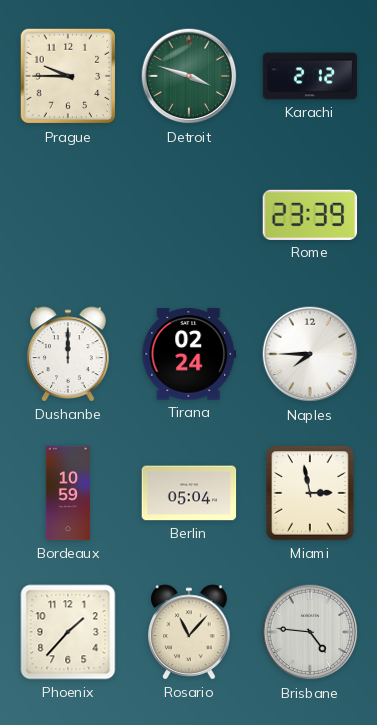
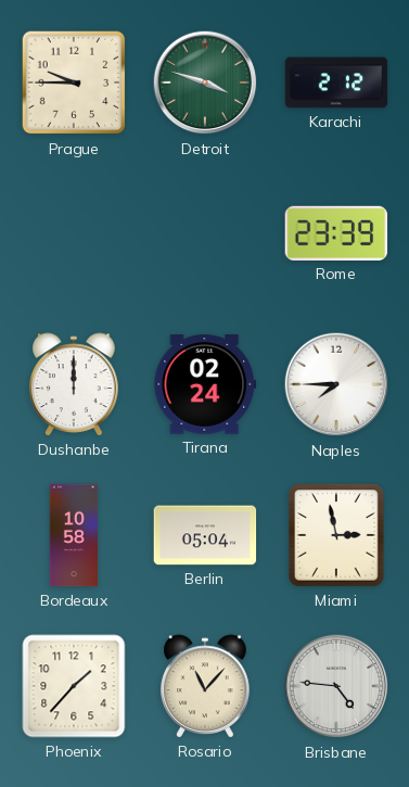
Bordeaux: 10:59 -> 10:58 (74, 535)
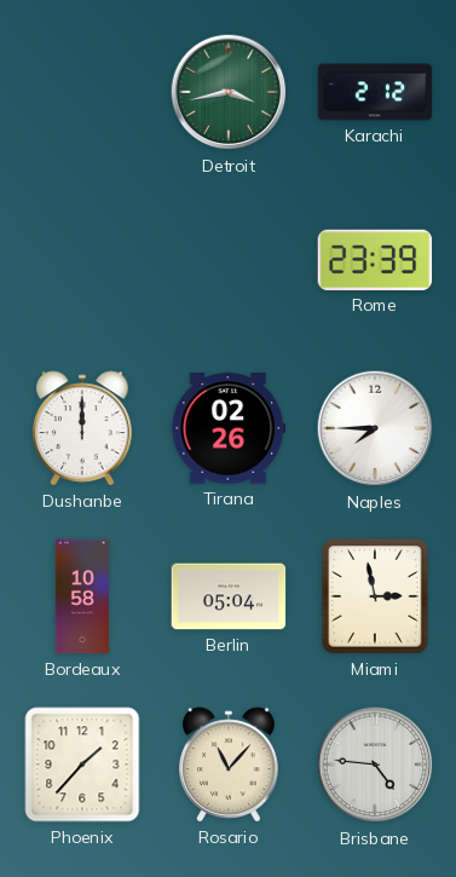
Prague: 9:45 -> none (74, 82)
Detroit: 3:48 -> 3:43 (229, 92)
Tirana: 02:24 -> 02:26 (229, 428)
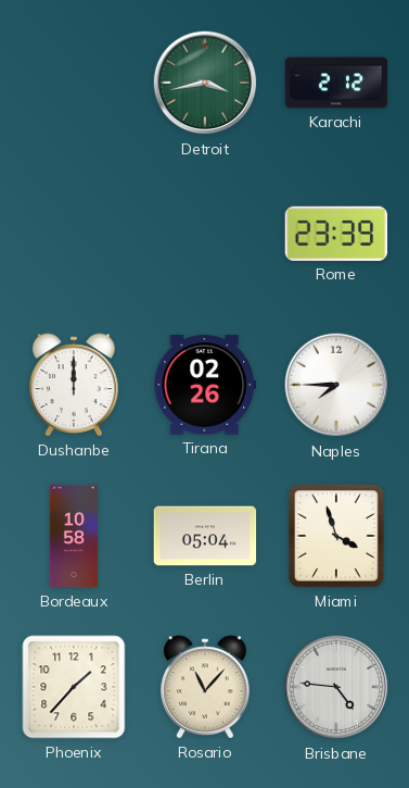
Miami: 2:58 -> 3:57 (336, 536)
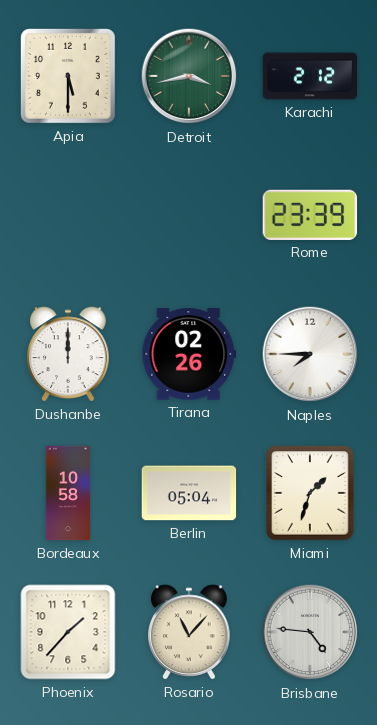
Apia: none -> 5:30 (68, 76)
Miami: 3:57 -> 1:33 (310, 493)
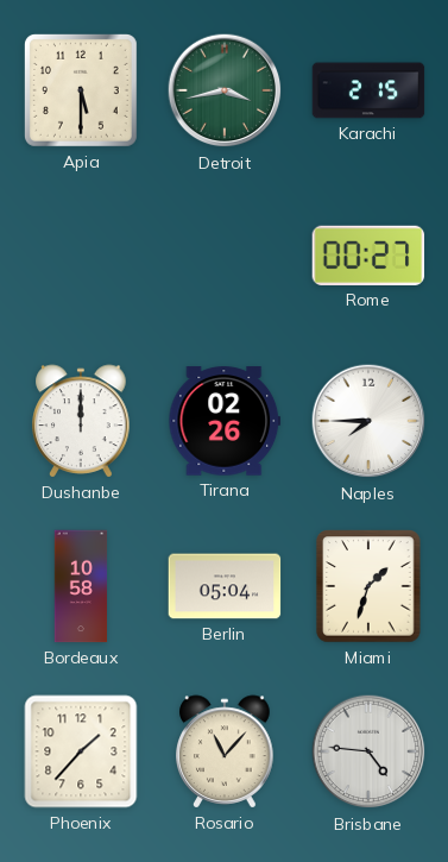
Karachi: 2:12 -> 2:15 (368, 90)
Rome: 23:39 -> 00:27 (368, 256)
